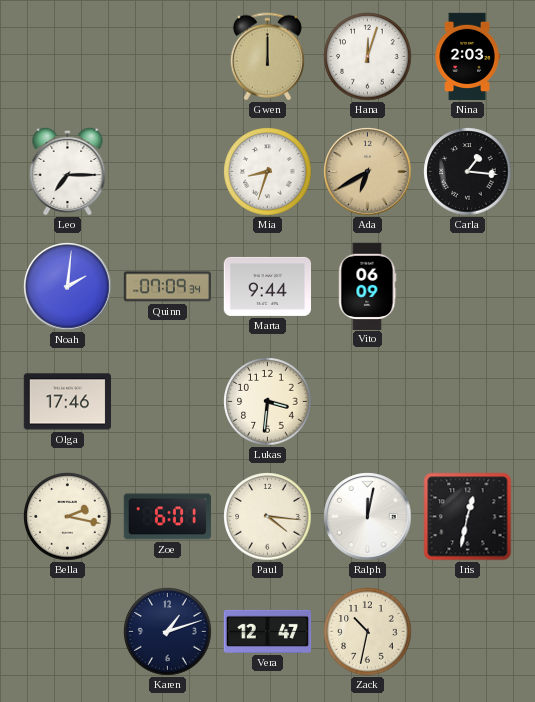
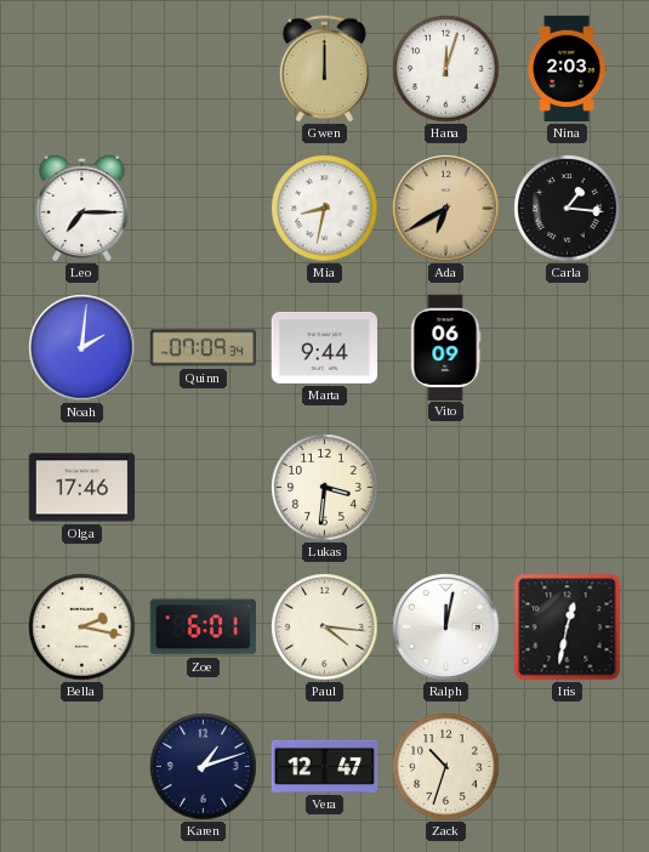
Mia: 8:33 -> 8:32 (325, 209)
Zack: 10:32 -> 10:33 (446, 767)
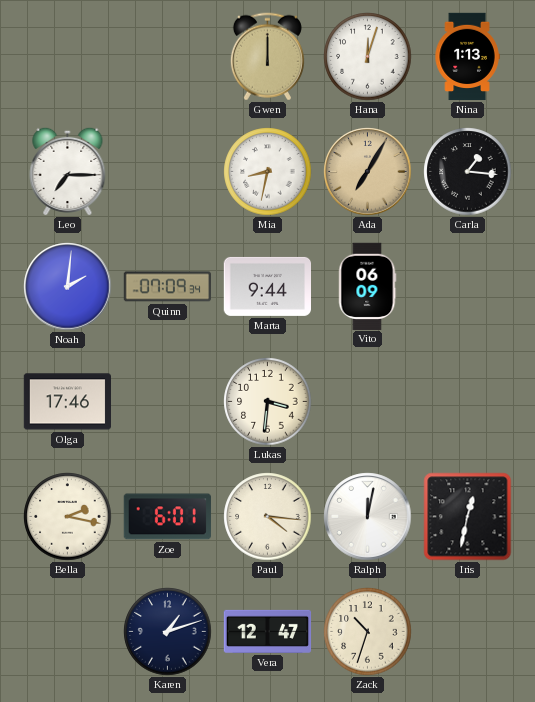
Nina: 2:03 -> 1:13 (467, 57)
Ada: 6:40 -> 7:05 (368, 172)
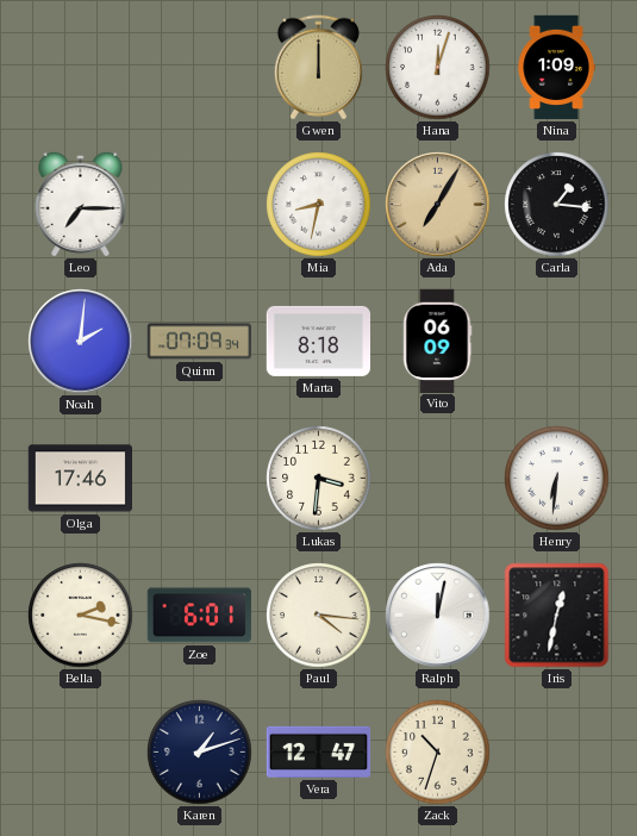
Nina: 1:13 -> 1:09 (556, 68)
Marta: 9:44 -> 8:18 (318, 341)
Henry: none -> 6:31 (557, 479)
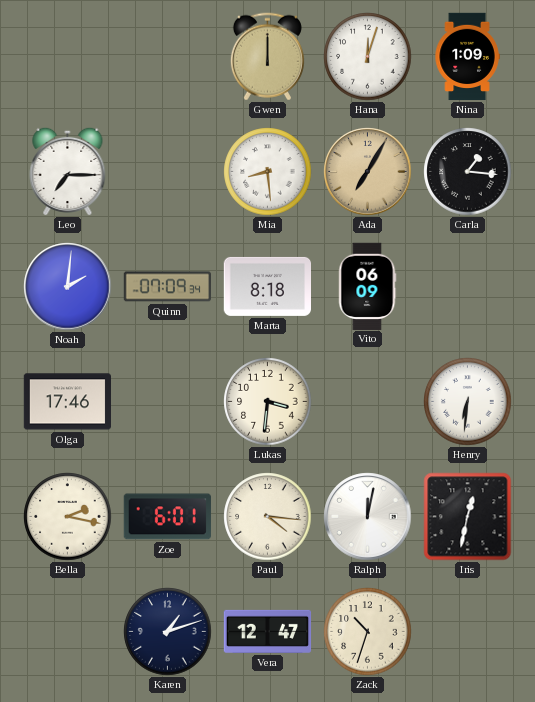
Mia: 8:32 -> 8:29 (268, 172)
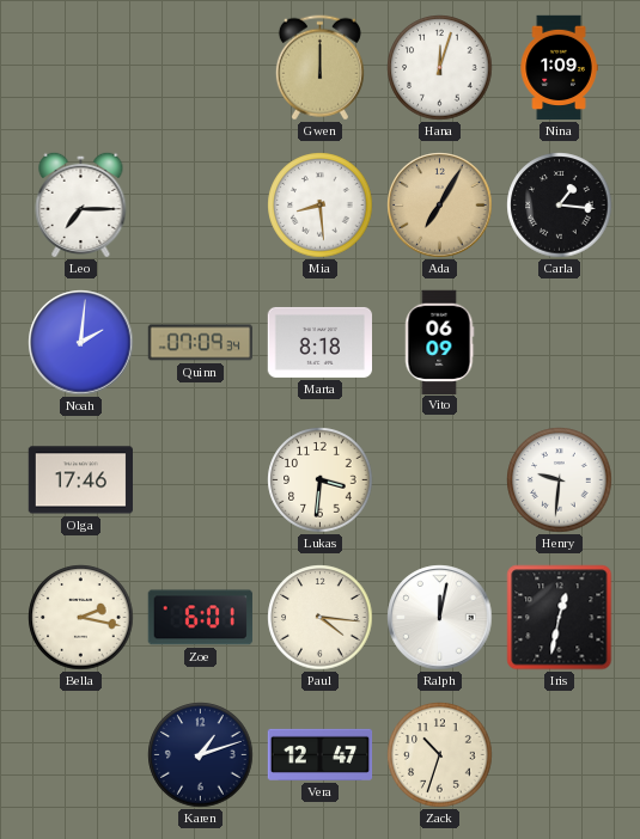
Henry: 6:31 -> 9:31 (560, 480)
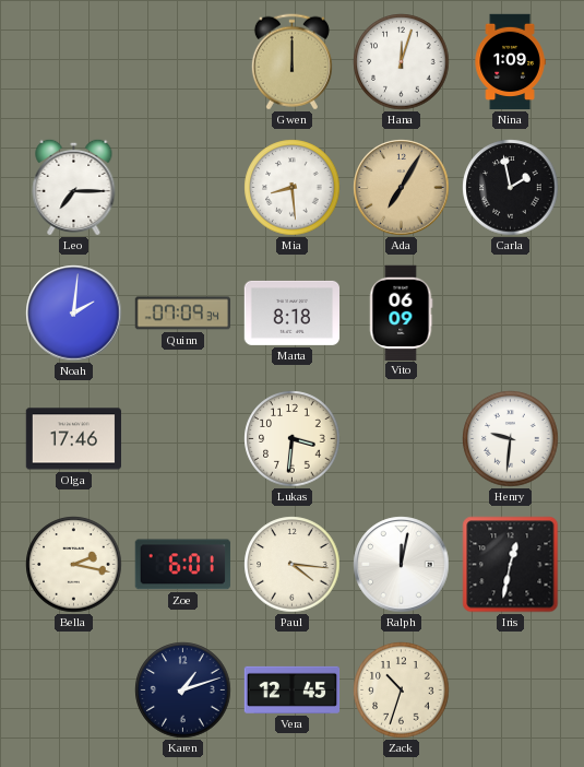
Carla: 1:16 -> 1:58 (511, 188)
Vera: 12:47 -> 12:45 (293, 689)
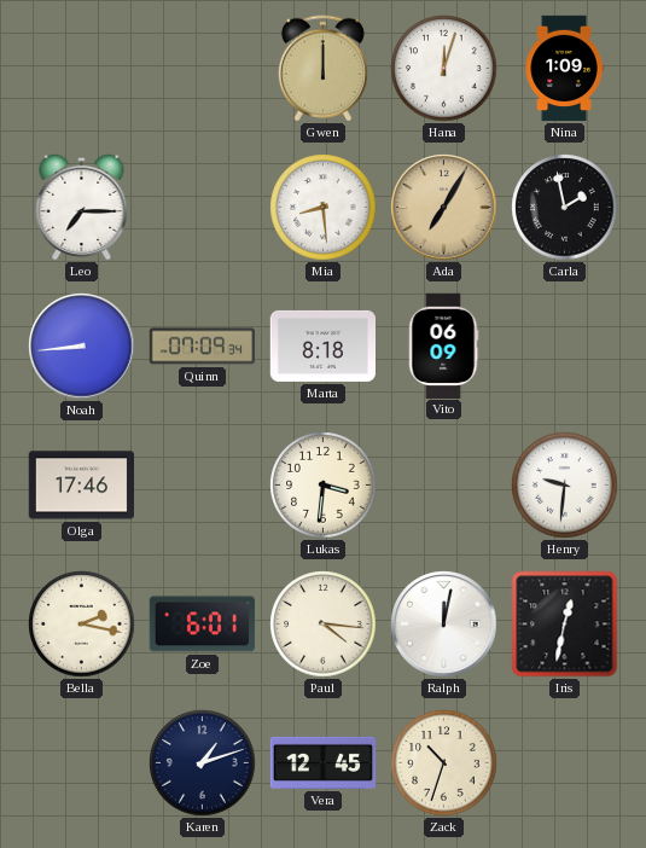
Noah: 2:01 -> 8:44 (82, 347)
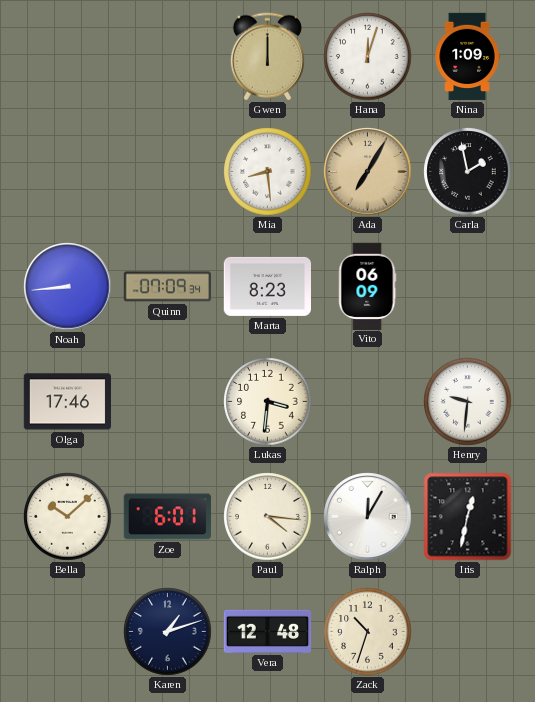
Leo: 7:15 -> none (82, 207)
Marta: 8:18 -> 8:23 (267, 286)
Bella: 2:17 -> 10:08 (68, 517)
Ralph: 12:02 -> 12:05 (368, 517)
Vera: 12:45 -> 12:48 (268, 631)
